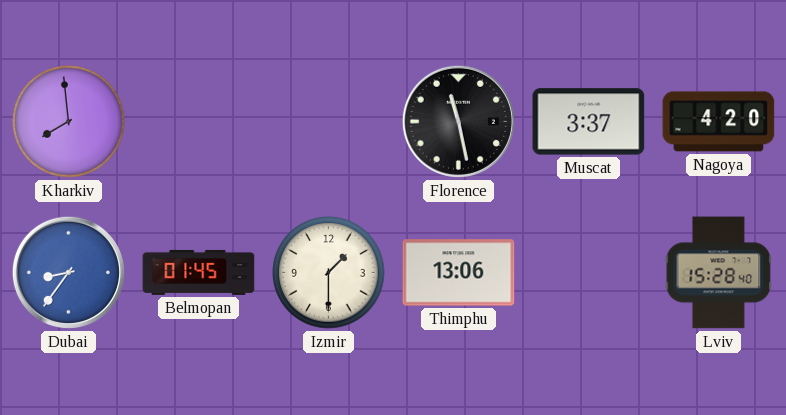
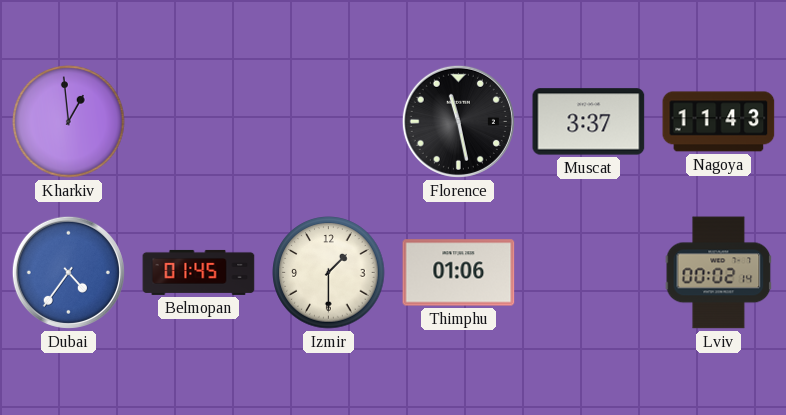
Kharkiv: 7:59 -> 12:59 (69, 122)
Nagoya: 4:20 -> 11:43 (719, 122)
Dubai: 8:36 -> 4:36 (68, 272)
Thimphu: 13:06 -> 01:06 (459, 273)
Lviv: 15:28 -> 00:02 (719, 273)
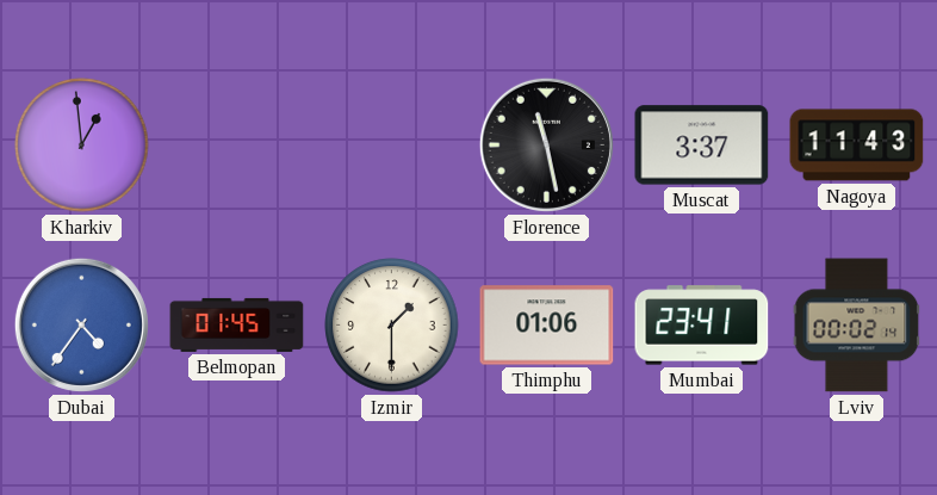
Mumbai: none -> 23:41 (702, 326)
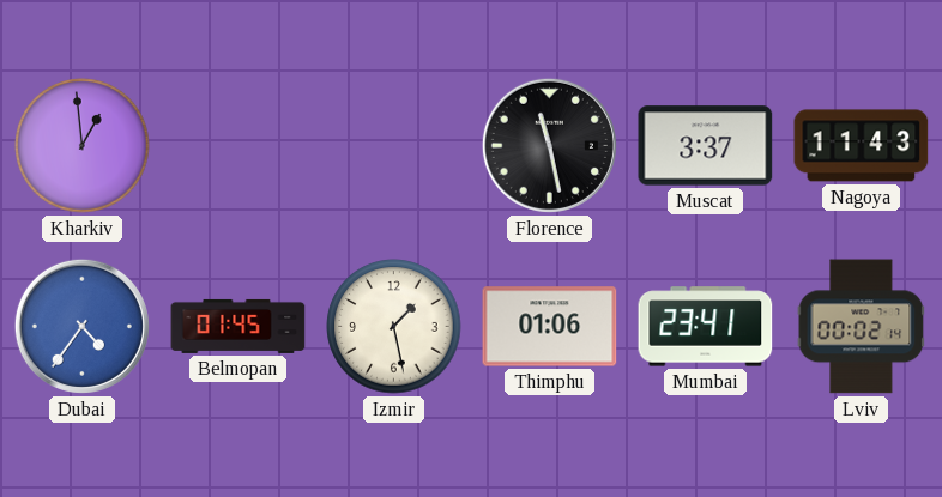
Izmir: 1:30 -> 1:28 (394, 327)
